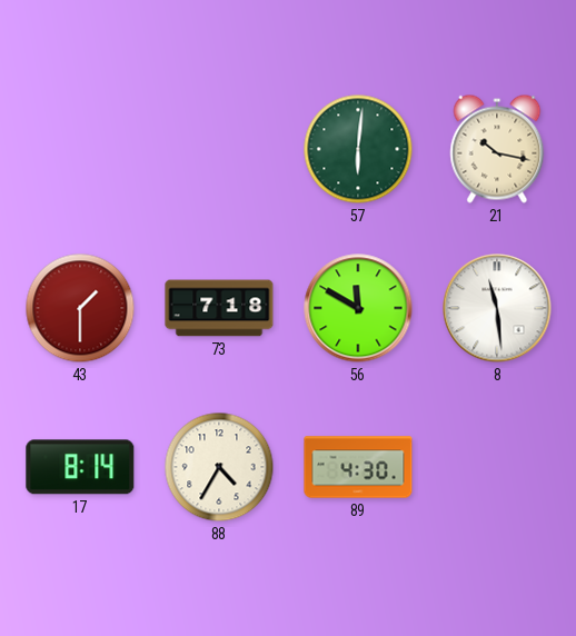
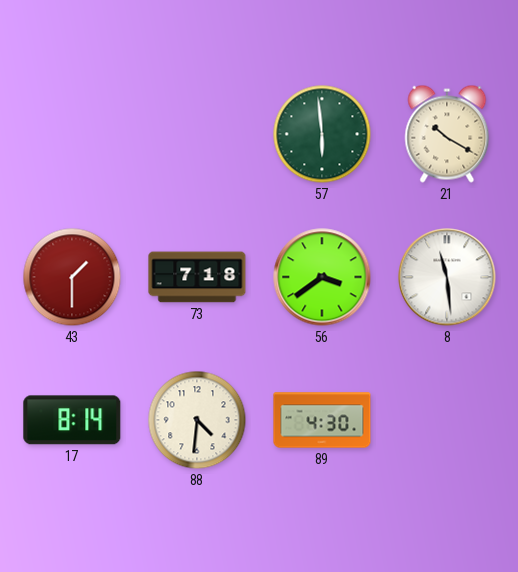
57: 6:01 -> 5:59 (322, 134)
21: 10:17 -> 10:20 (447, 134)
56: 11:50 -> 3:39 (322, 277)
88: 4:35 -> 4:31 (197, 420)
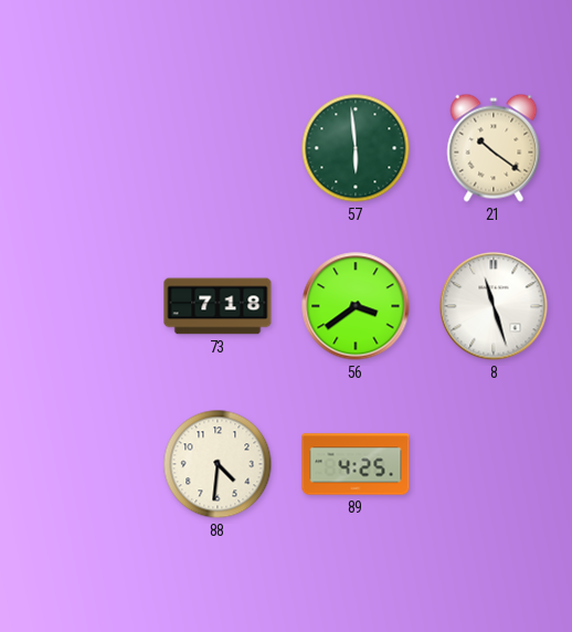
21: 10:20 -> 10:21 (494, 148)
43: 1:30 -> none (72, 277)
8: 11:29 -> 11:27 (494, 306)
17: 8:14 -> none (72, 420)
89: 4:30 -> 4:25 (356, 464)
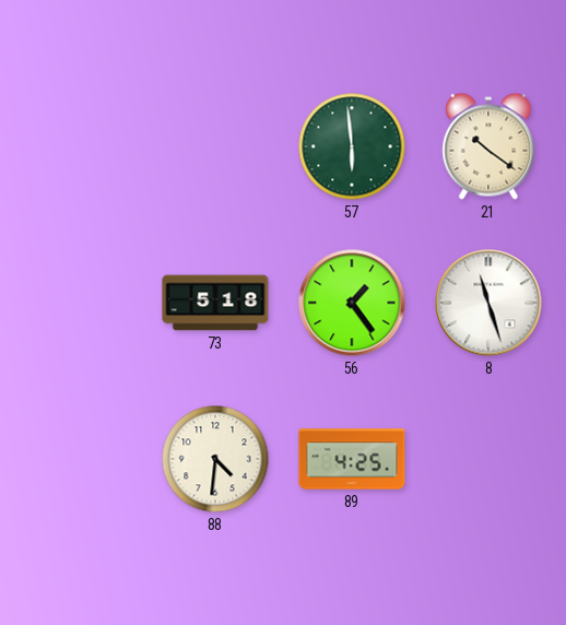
73: 7:18 -> 5:18 (215, 303)
56: 3:39 -> 1:24 (352, 303)
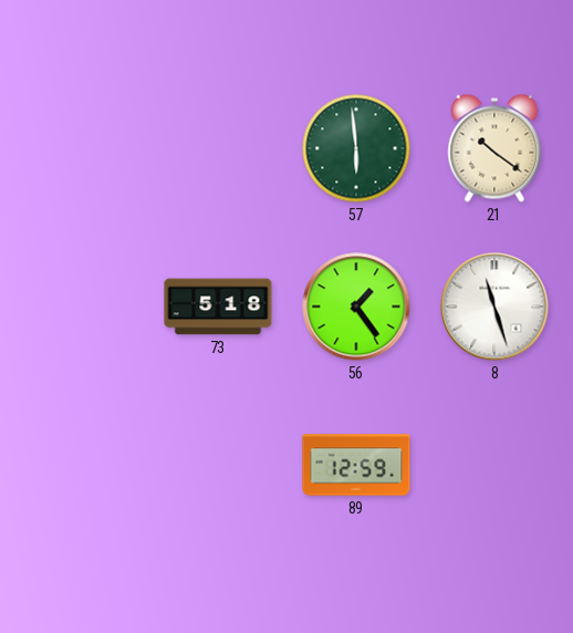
88: 4:31 -> none (215, 459)
89: 4:25 -> 12:59 (356, 465)
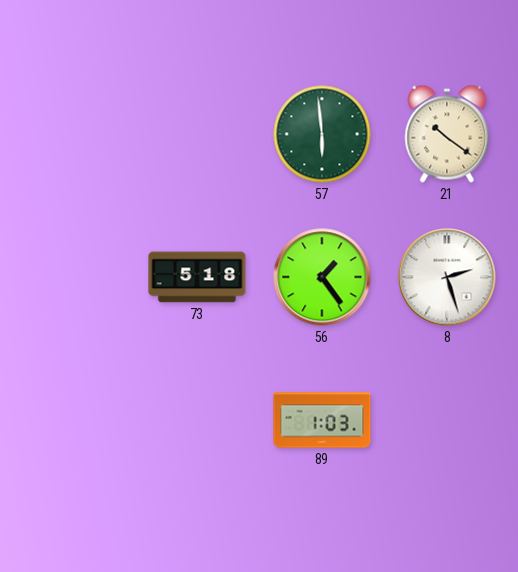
8: 11:27 -> 2:27 (447, 277)
89: 12:59 -> 1:03 (322, 420)
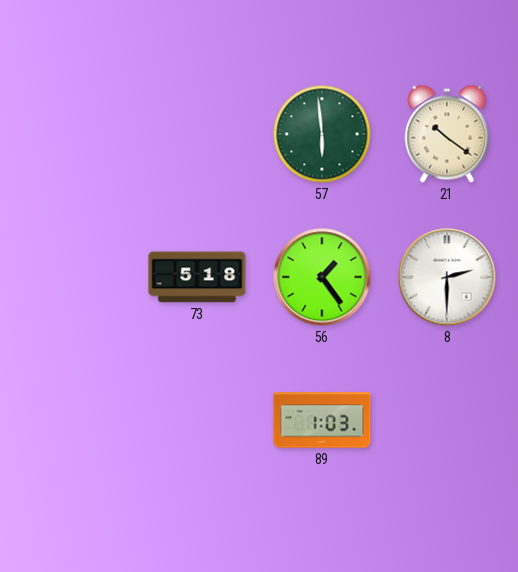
8: 2:27 -> 2:30 (447, 277)
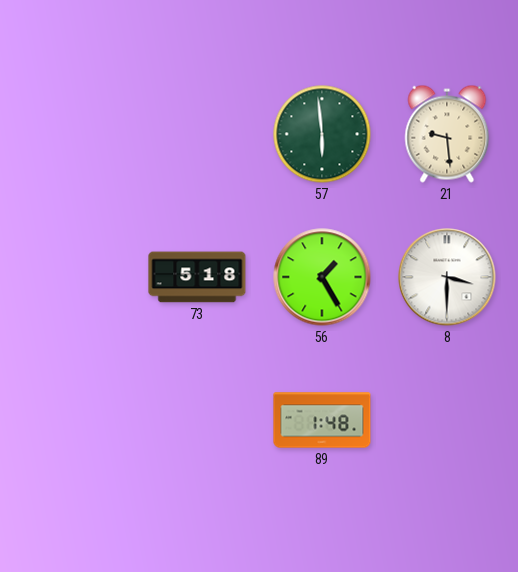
21: 10:21 -> 9:29 (447, 134)
56: 1:24 -> 1:25 (322, 277)
8: 2:30 -> 3:30 (447, 277)
89: 1:03 -> 1:48 (322, 420)
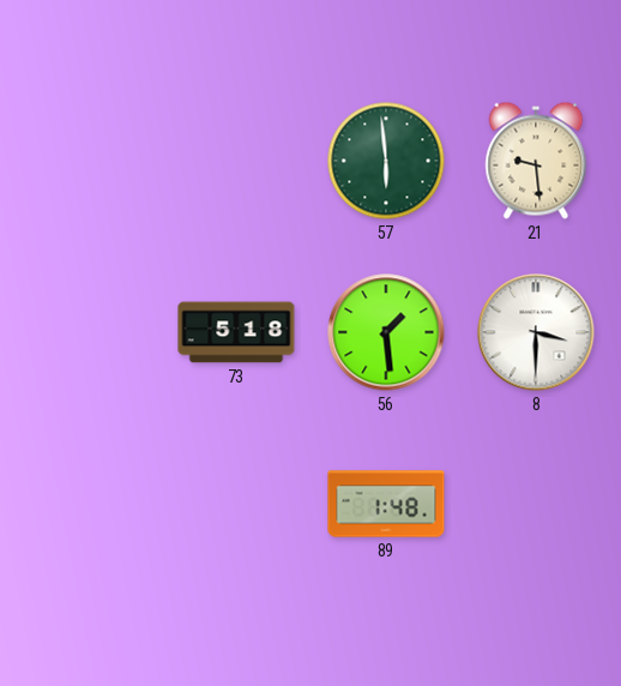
56: 1:25 -> 1:29 (386, 332)
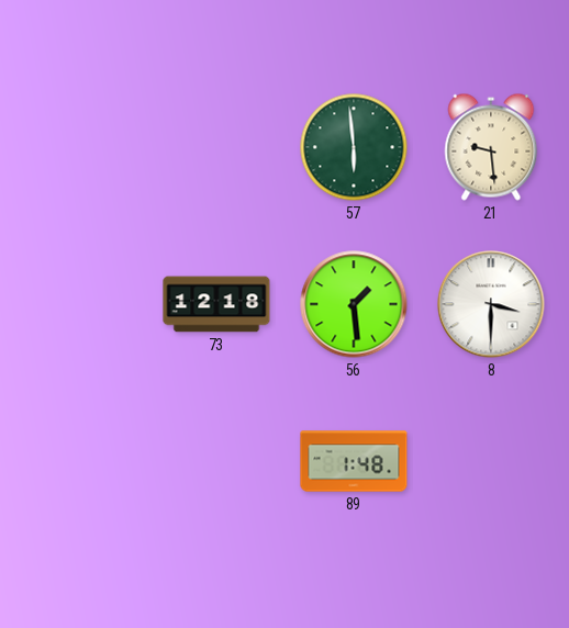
73: 5:18 -> 12:18 (216, 304)
